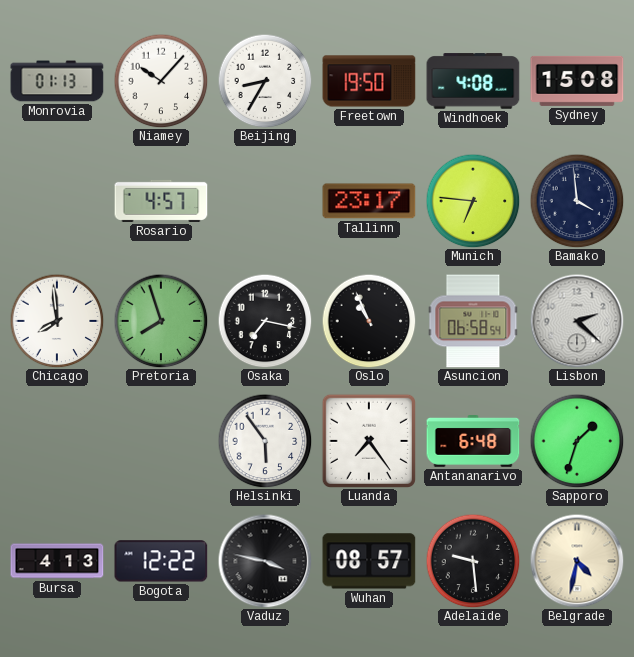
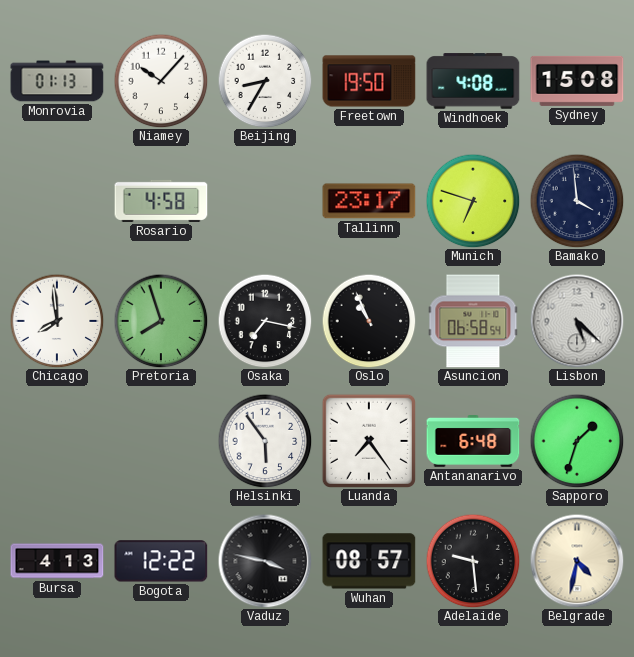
Rosario: 4:57 -> 4:58 (161, 201)
Munich: 6:46 -> 6:48 (473, 201)
Lisbon: 2:22 -> 5:22 (577, 321)
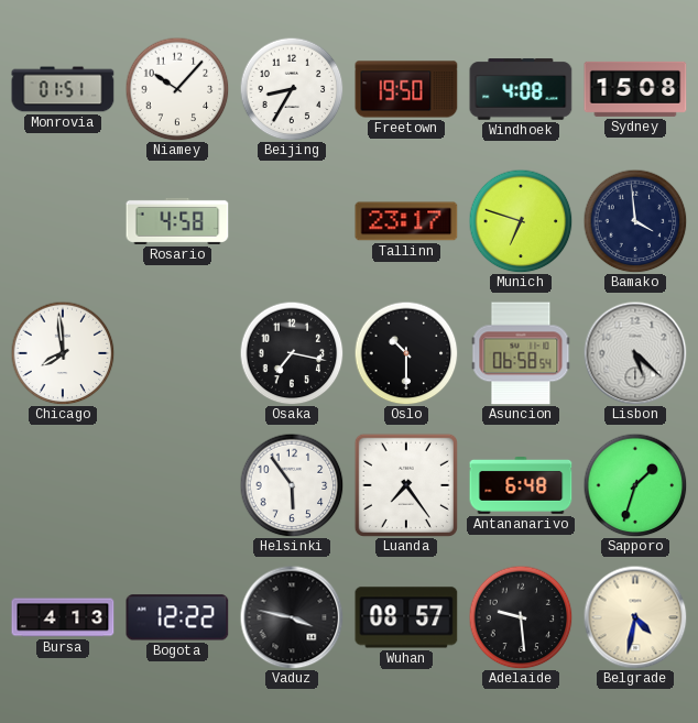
Monrovia: 01:13 -> 01:51 (63, 89)
Pretoria: 7:57 -> none (161, 321)
Oslo: 10:56 -> 10:30 (406, 353)
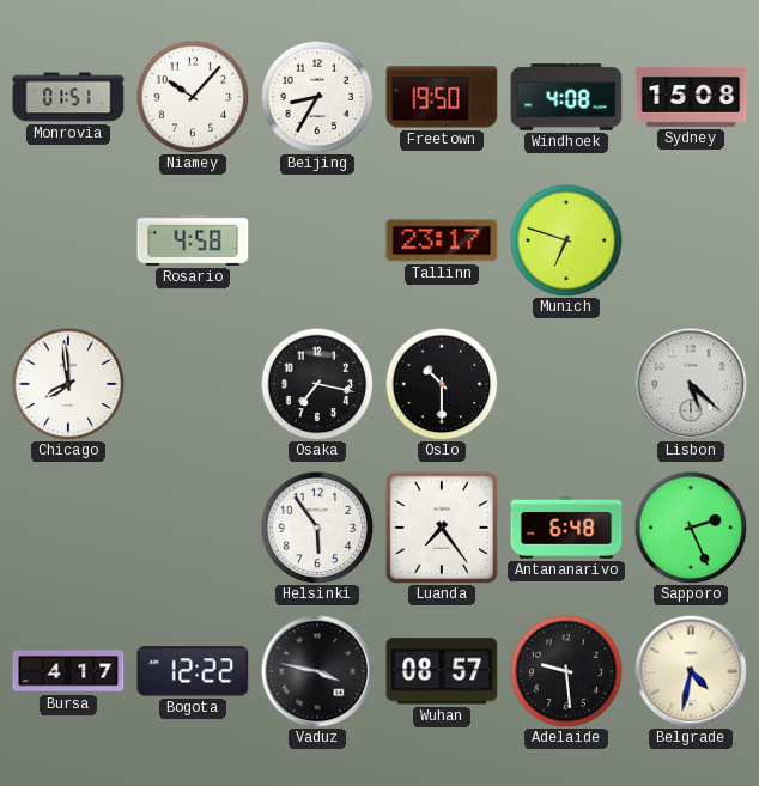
Bamako: 3:59 -> none (635, 221)
Asuncion: 06:58 -> none (521, 353)
Sapporo: 1:33 -> 2:26 (691, 528)
Bursa: 4:13 -> 4:17 (68, 671)
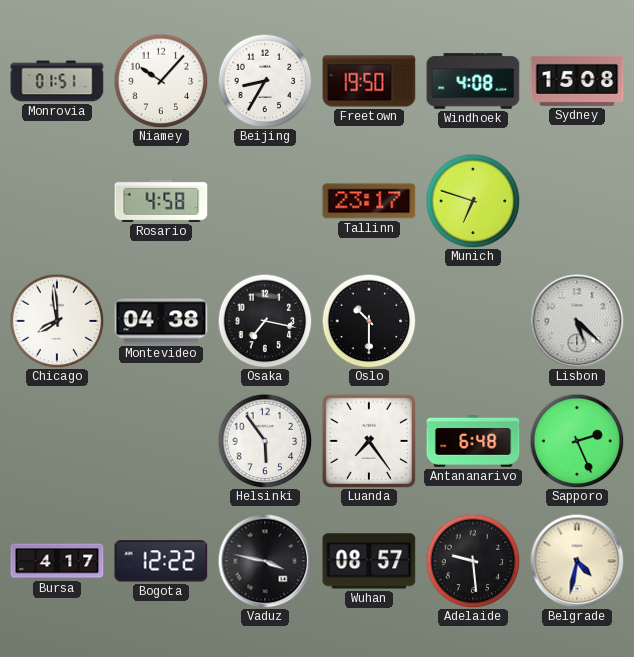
Montevideo: none -> 04:38 (161, 321)
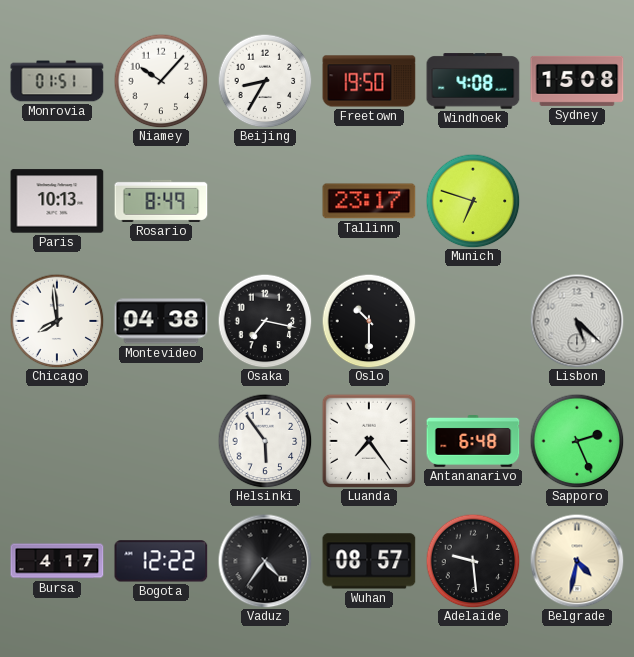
Paris: none -> 10:13 (57, 201)
Rosario: 4:58 -> 8:49 (161, 201)
Vaduz: 3:47 -> 4:36 (265, 561)
